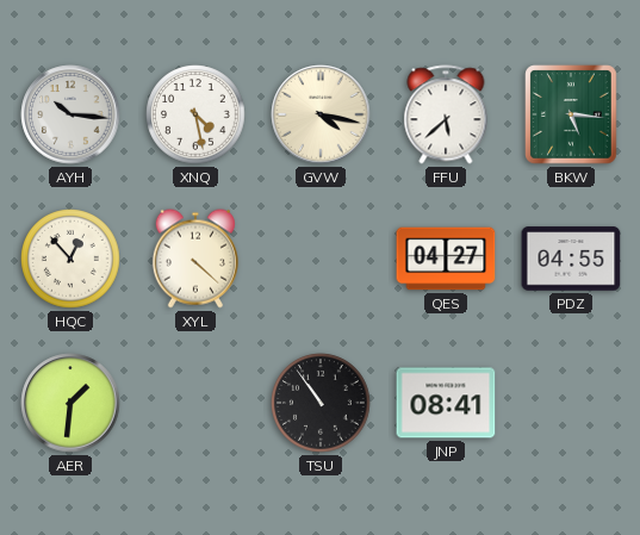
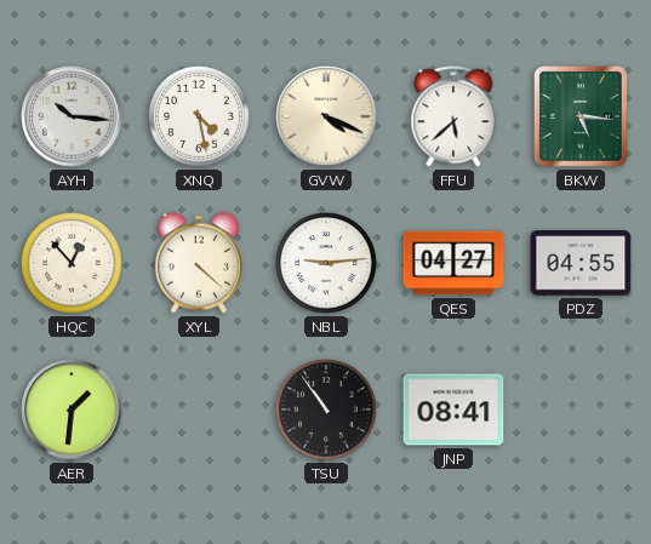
GVW: 4:17 -> 4:19 (326, 116)
NBL: none -> 9:14 (326, 263)
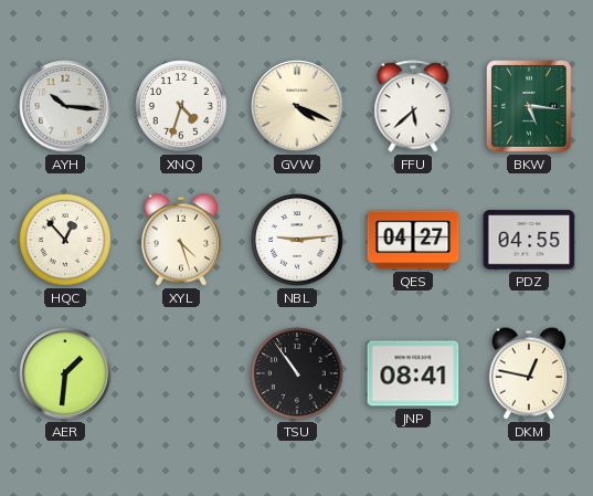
XNQ: 4:28 -> 4:33 (181, 106)
XYL: 4:22 -> 4:27 (181, 240)
DKM: none -> 12:47 (529, 373)
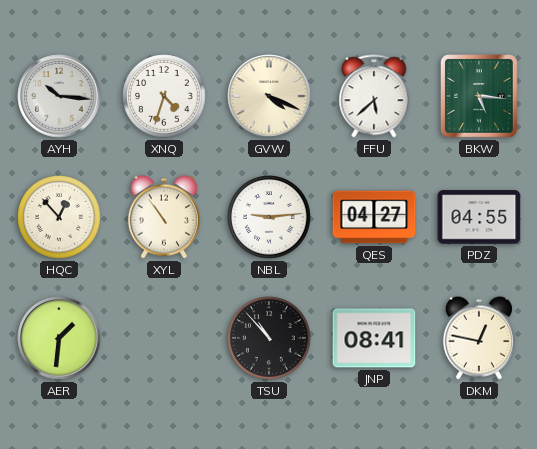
XYL: 4:27 -> 10:54 (164, 217)
TSU: 10:54 -> 10:53 (269, 338)
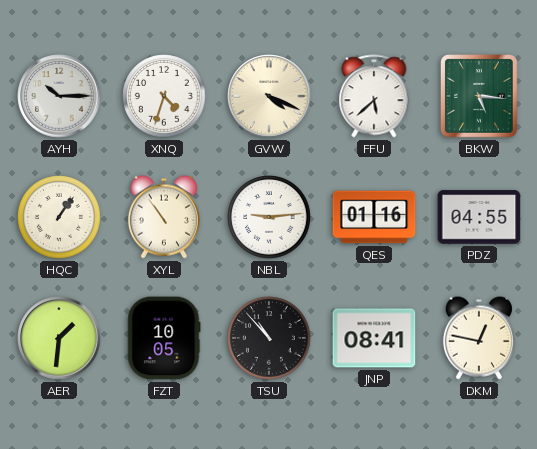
AYH: 10:16 -> 10:15 (59, 96)
HQC: 12:53 -> 1:06 (59, 217)
QES: 04:27 -> 01:16 (374, 217)
FZT: none -> 10:05 (164, 338)
